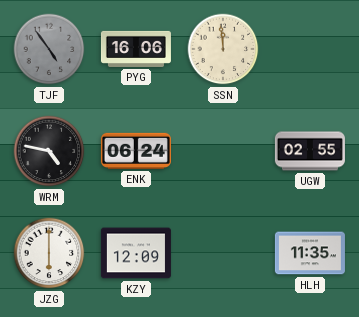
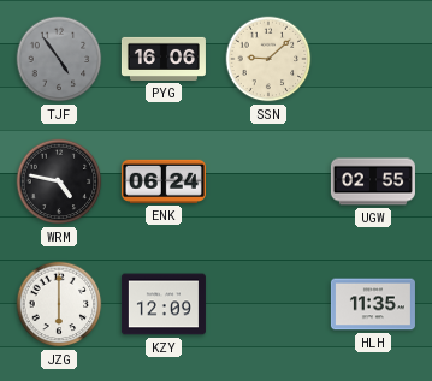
SSN: 11:59 -> 9:08 (268, 59)
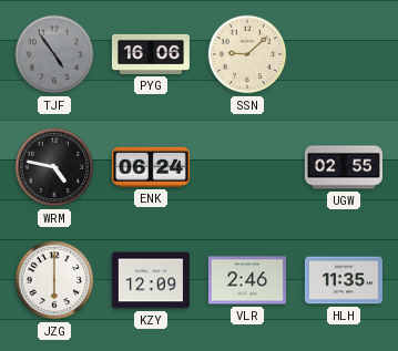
VLR: none -> 2:46 (247, 280)
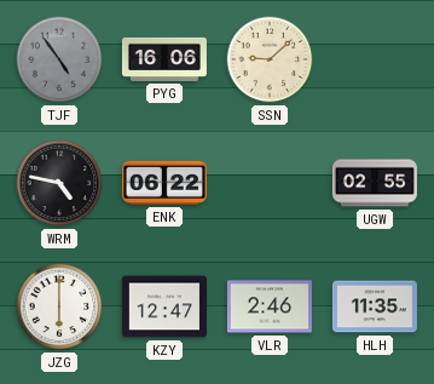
ENK: 06:24 -> 06:22 (164, 183)
KZY: 12:09 -> 12:47 (164, 306)
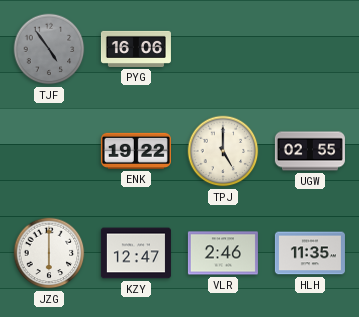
SSN: 9:08 -> none (270, 59)
WRM: 4:47 -> none (59, 183)
ENK: 06:22 -> 19:22 (136, 151)
TPJ: none -> 5:00 (223, 151)
